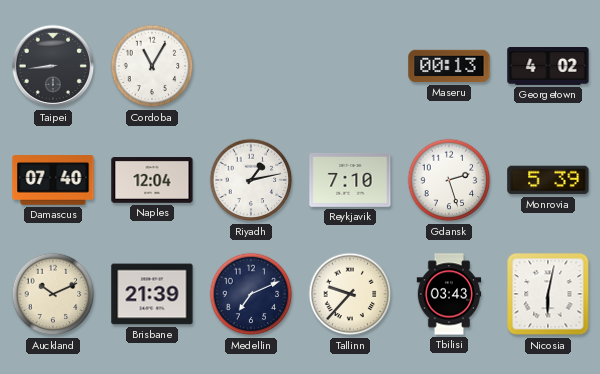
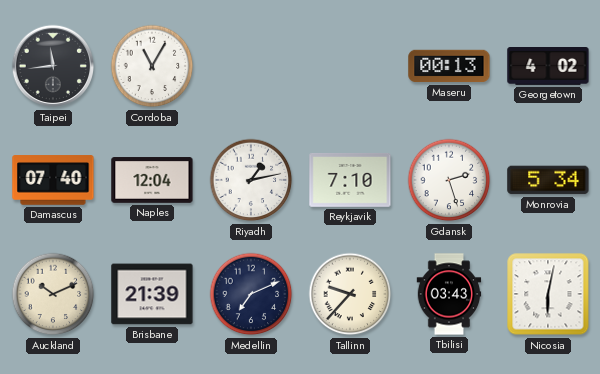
Taipei: 8:44 -> 11:44 (53, 66)
Monrovia: 5:39 -> 5:34 (548, 180)
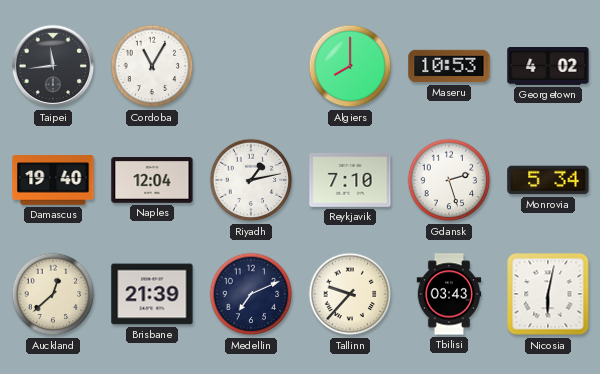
Algiers: none -> 8:00 (350, 66)
Maseru: 00:13 -> 10:53 (449, 66)
Damascus: 07:40 -> 19:40 (53, 180)
Auckland: 10:11 -> 12:38 (53, 294)
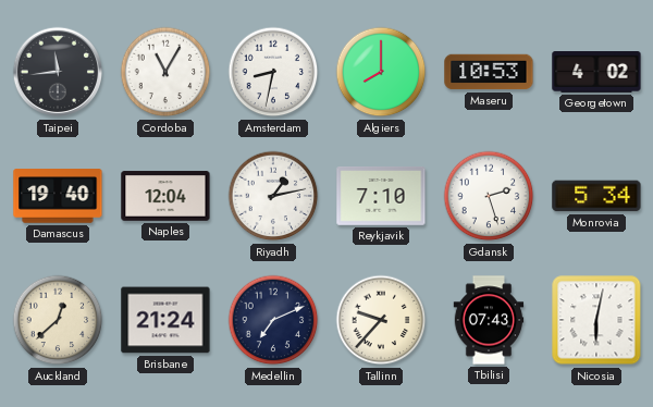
Amsterdam: none -> 8:32 (273, 72)
Brisbane: 21:39 -> 21:24 (165, 320)
Tbilisi: 03:43 -> 07:43 (489, 320)
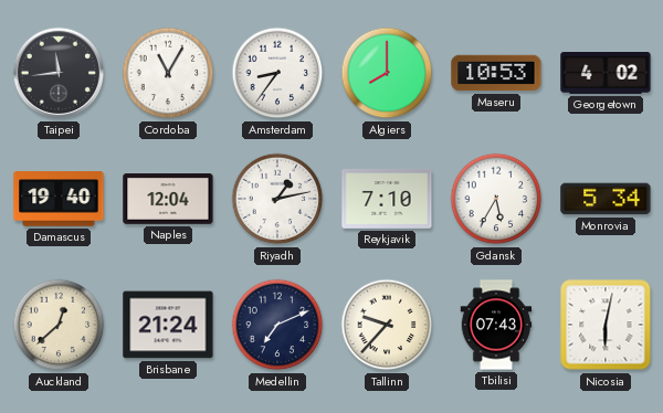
Amsterdam: 8:32 -> 8:36 (277, 73)
Gdansk: 2:27 -> 5:35 (496, 199)
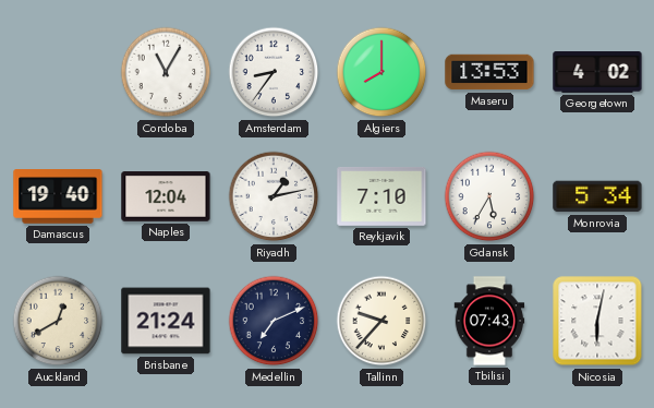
Taipei: 11:44 -> none (59, 73)
Maseru: 10:53 -> 13:53 (489, 72)
Auckland: 12:38 -> 12:40 (58, 321)
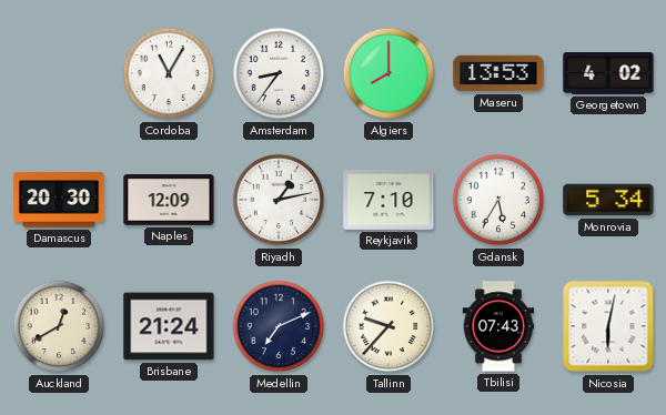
Damascus: 19:40 -> 20:30 (59, 200)
Naples: 12:04 -> 12:09 (169, 200)
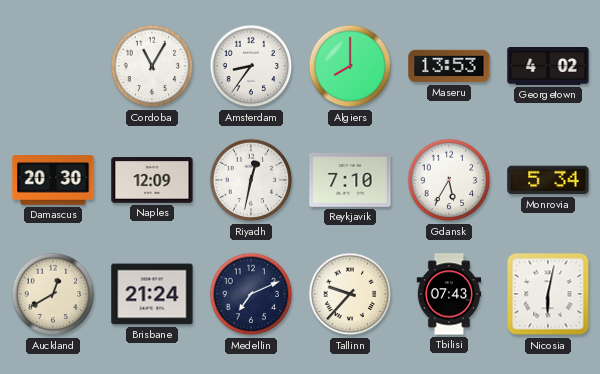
Riyadh: 1:13 -> 12:32 (251, 180)
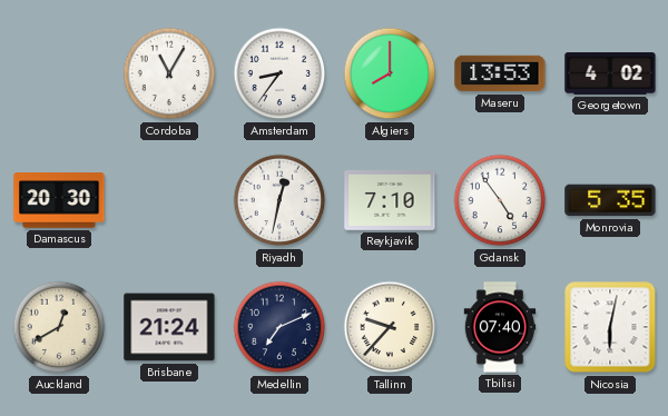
Naples: 12:09 -> none (152, 180)
Gdansk: 5:35 -> 4:54 (500, 200)
Monrovia: 5:34 -> 5:35 (610, 200)
Tbilisi: 07:43 -> 07:40 (500, 327)
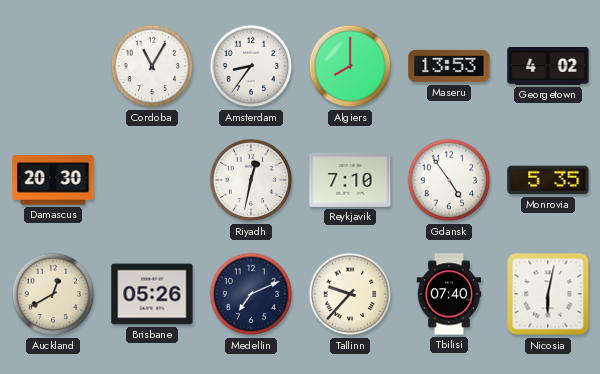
Brisbane: 21:24 -> 05:26 (152, 294)
